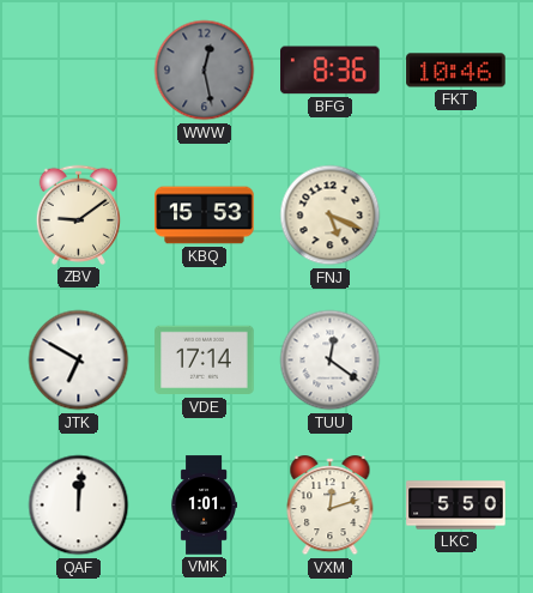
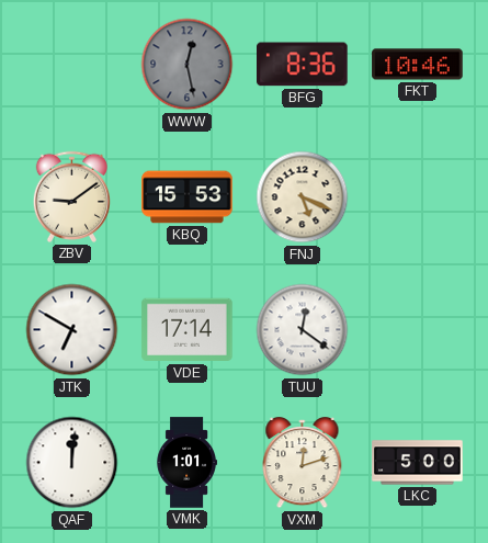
LKC: 5:50 -> 5:00 (418, 463)
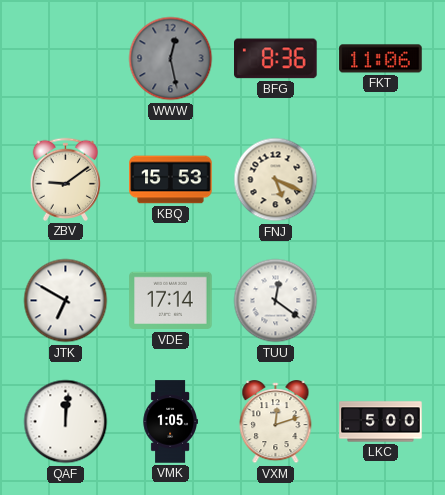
FKT: 10:46 -> 11:06 (381, 59)
VMK: 1:01 -> 1:05 (170, 422)
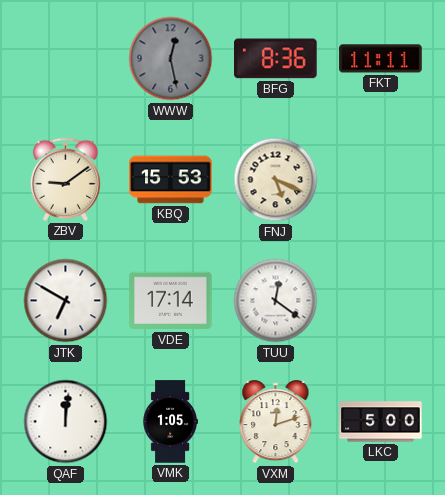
FKT: 11:06 -> 11:11 (381, 59)
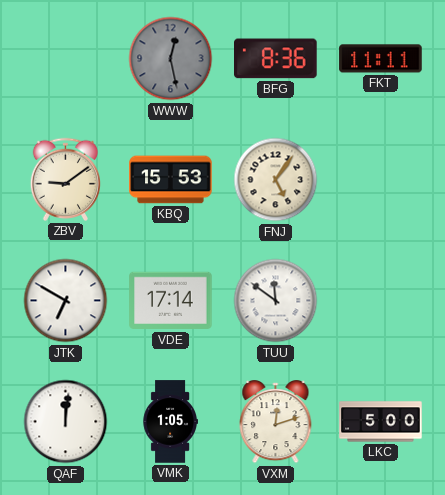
FNJ: 5:19 -> 5:06 (276, 180)
TUU: 12:21 -> 11:51 (276, 301)
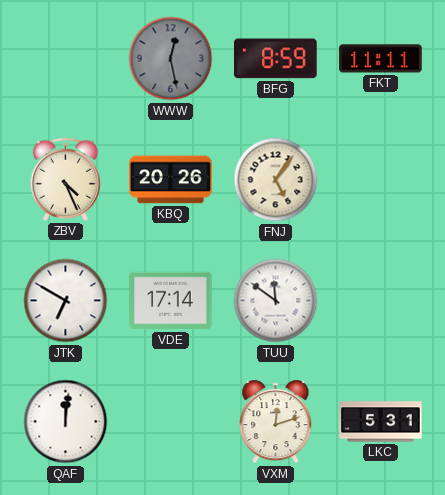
BFG: 8:36 -> 8:59 (276, 59)
ZBV: 9:09 -> 4:26 (65, 179)
KBQ: 15:53 -> 20:26 (171, 180)
VMK: 1:05 -> none (170, 422)
LKC: 5:00 -> 5:31 (381, 422)
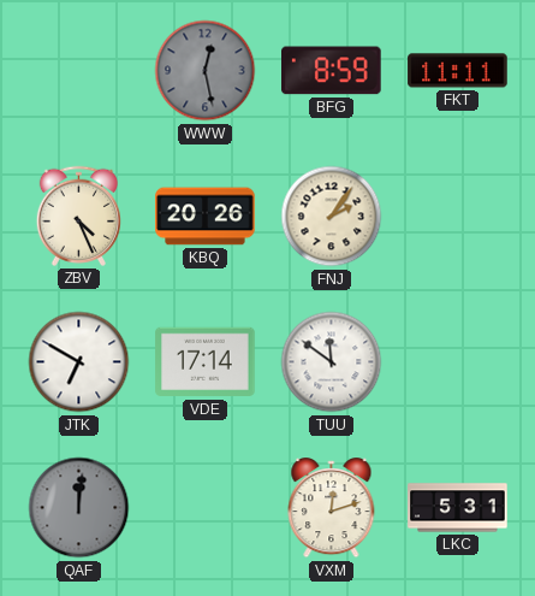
FNJ: 5:06 -> 2:06 (332, 217)
QAF dial: white -> grey (79, 508)
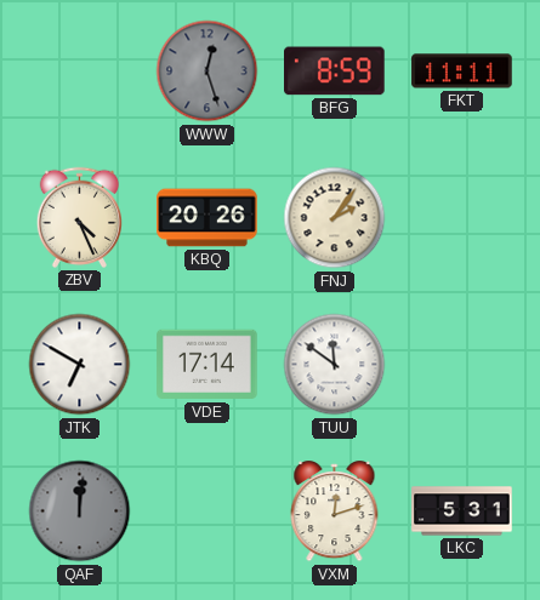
WWW: 12:28 -> 12:27 (208, 72)
